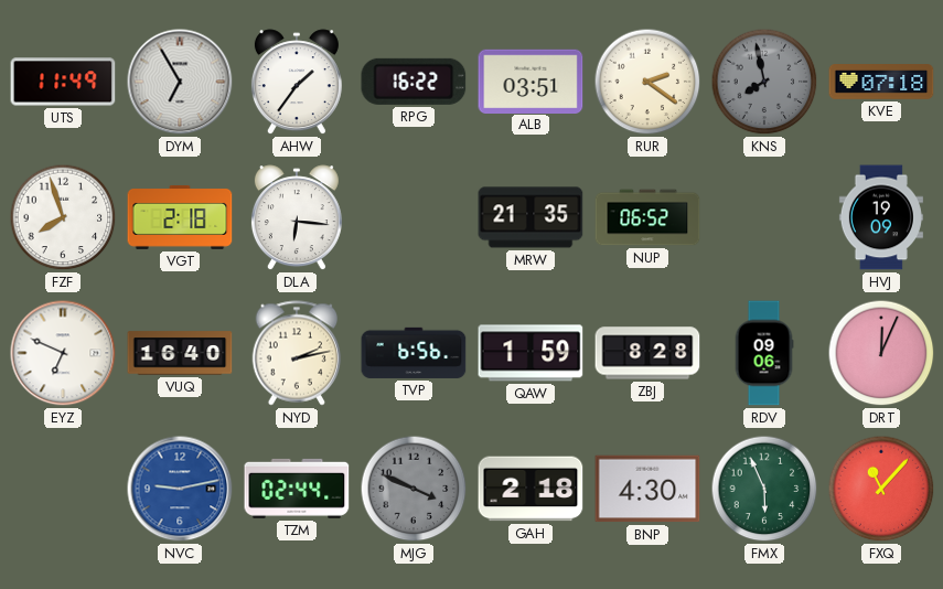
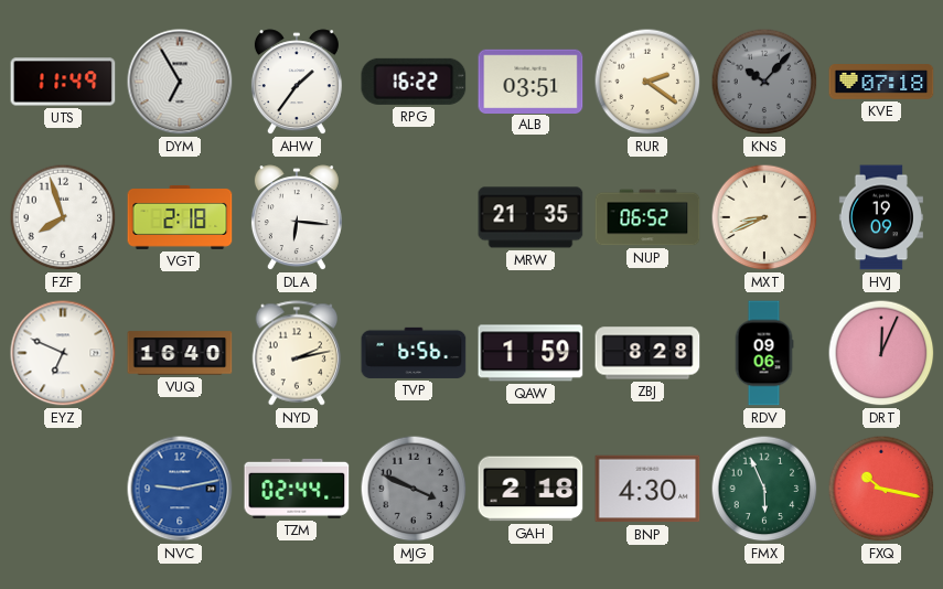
KNS: 7:58 -> 10:07 (764, 82)
MXT: none -> 8:41 (764, 217)
FXQ: 11:07 -> 10:17 (881, 489)
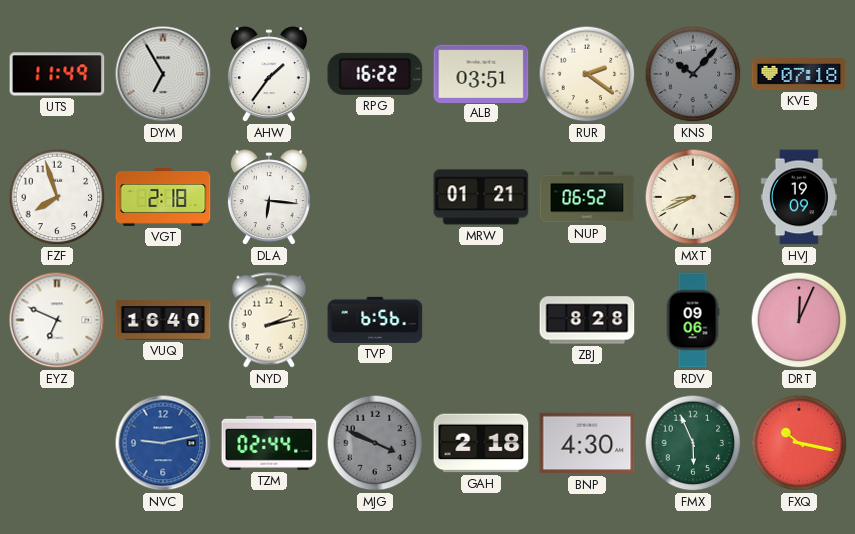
MRW: 21:35 -> 01:21 (481, 197)
QAW: 1:59 -> none (531, 353)
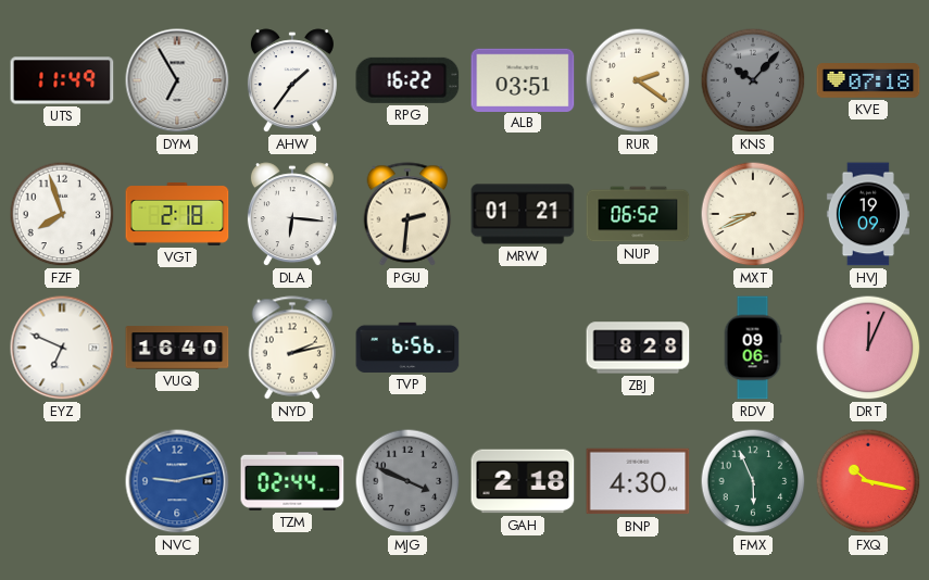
PGU: none -> 2:31 (407, 214)
